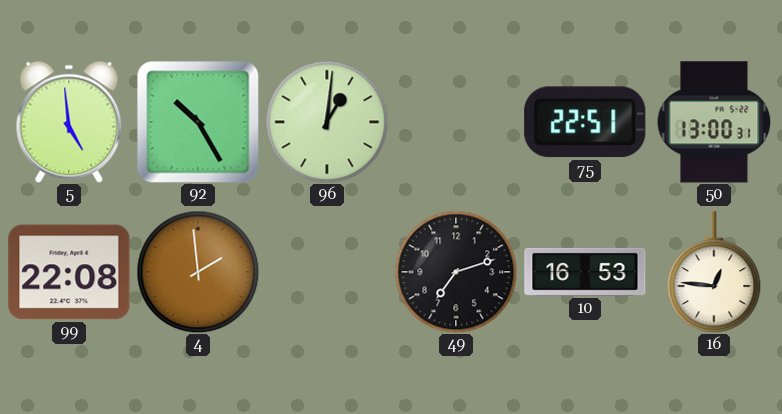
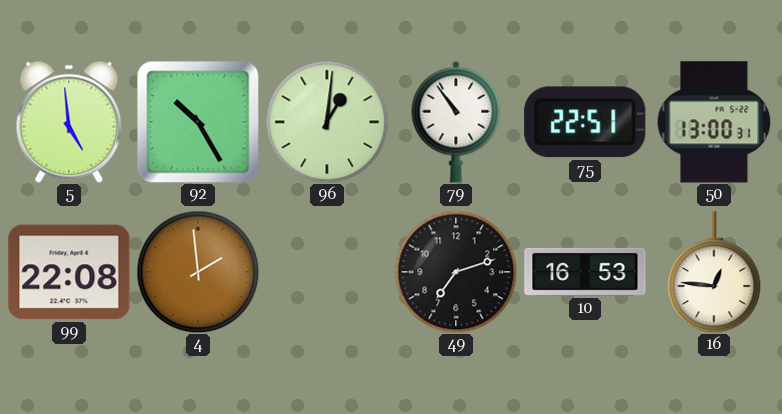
79: none -> 10:54 (456, 122)
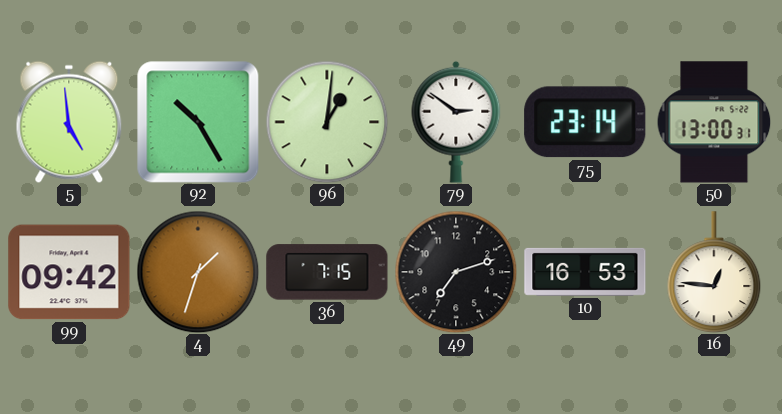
79: 10:54 -> 2:51 (456, 122)
75: 22:51 -> 23:14 (585, 122)
99: 22:08 -> 09:42 (69, 272)
4: 1:59 -> 1:33 (198, 272)
36: none -> 7:15 (327, 272)
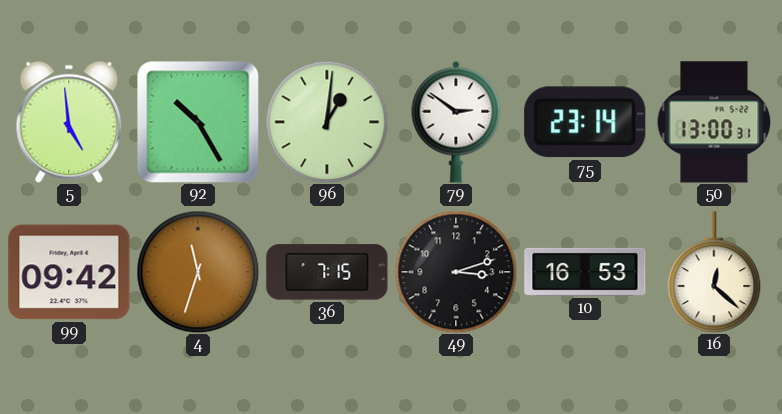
4: 1:33 -> 11:33 (198, 272)
49: 7:12 -> 3:12 (456, 272)
16: 12:46 -> 12:22 (714, 272)
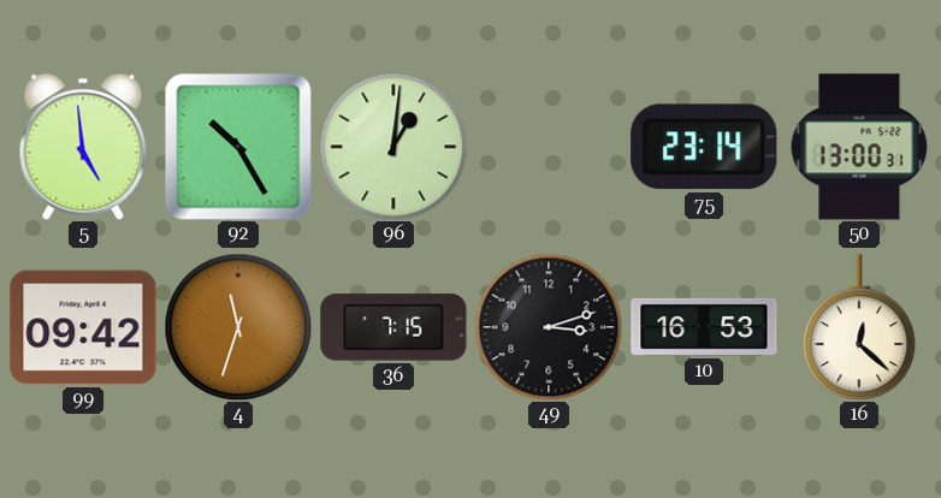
79: 2:51 -> none (456, 122)
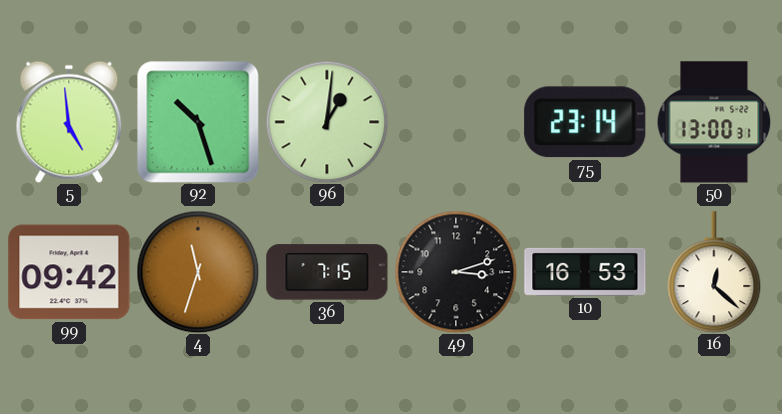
92: 10:25 -> 10:27 (198, 122)
